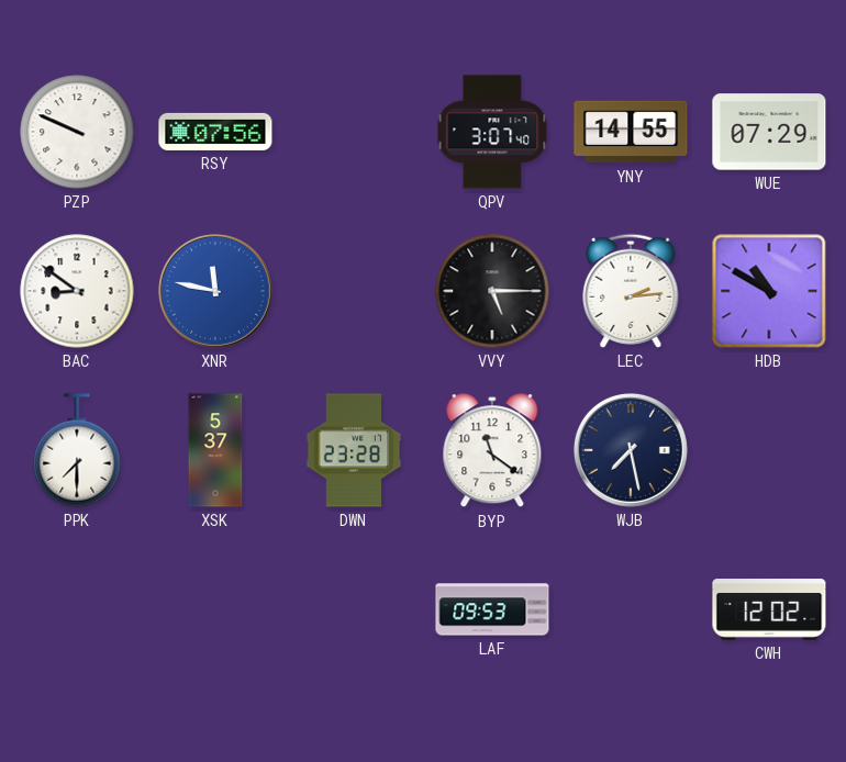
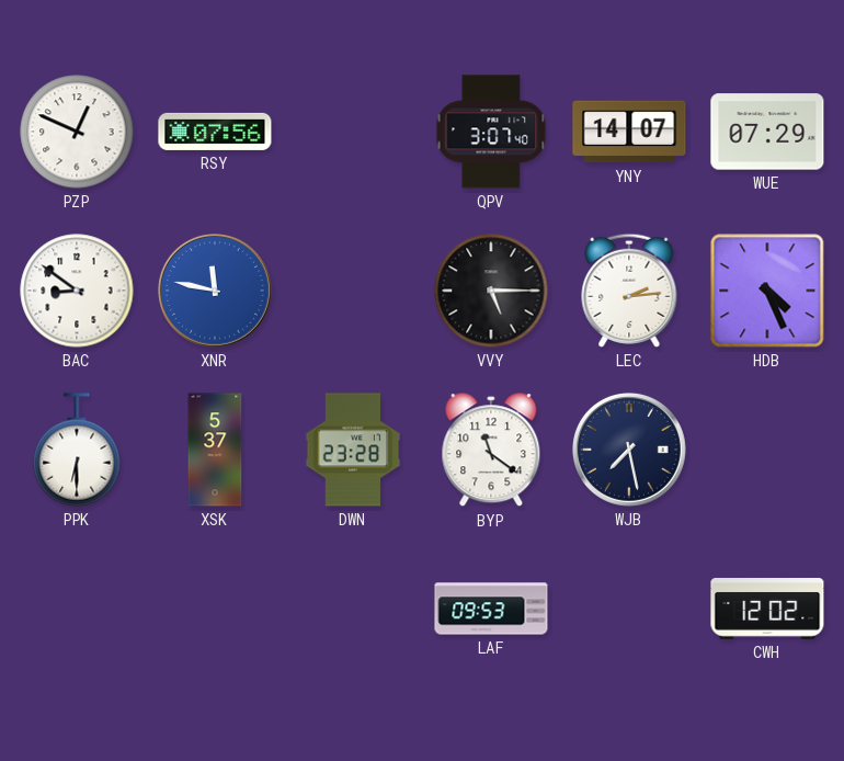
PZP: 9:49 -> 12:49 (77, 132)
YNY: 14:55 -> 14:07 (629, 132)
HDB: 10:50 -> 4:26 (767, 291)
PPK: 7:30 -> 6:30 (77, 450)
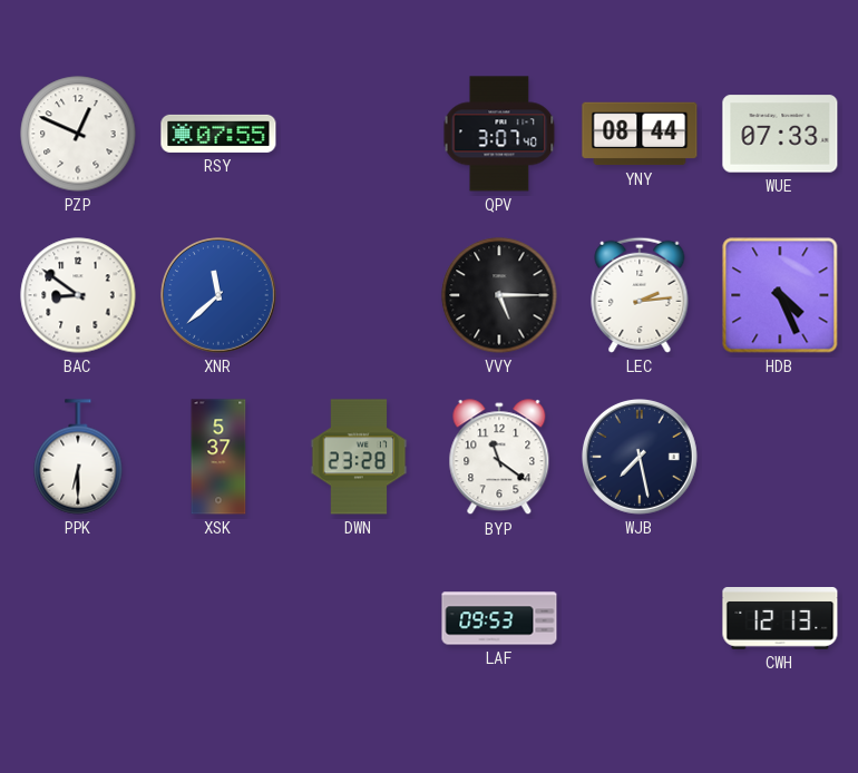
RSY: 07:56 -> 07:55 (218, 134)
YNY: 14:07 -> 08:44 (640, 134)
WUE: 07:29 -> 07:33 (780, 134)
XNR: 11:47 -> 11:38 (220, 296)
CWH: 12:02 -> 12:13 (780, 619)
